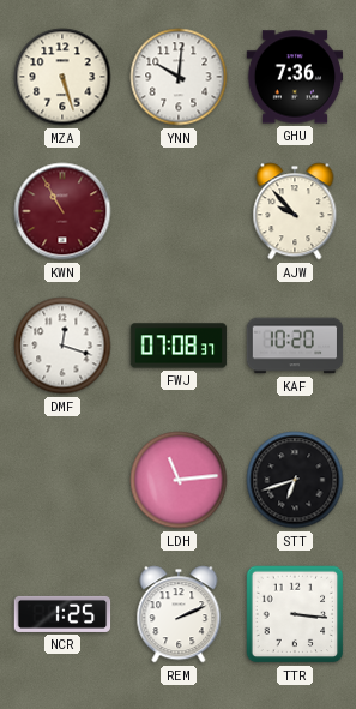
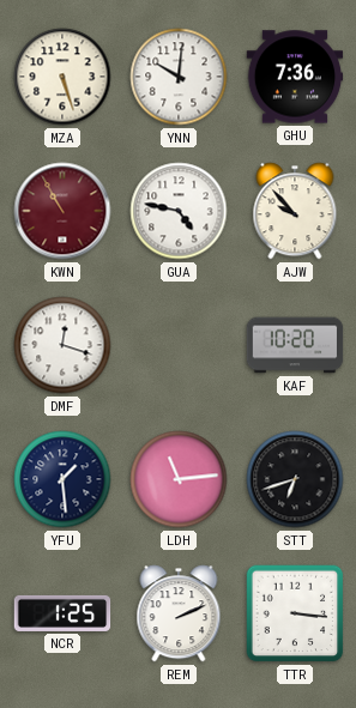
GUA: none -> 4:47 (179, 211)
FWJ: 07:08 -> none (179, 346)
YFU: none -> 1:29 (62, 479)
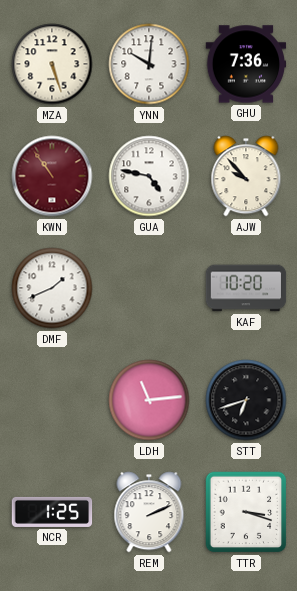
KWN: 10:55 -> 10:54 (52, 176)
DMF: 12:18 -> 1:41 (52, 288)
YFU: 1:29 -> none (62, 479)
TTR: 3:16 -> 3:18 (246, 512)
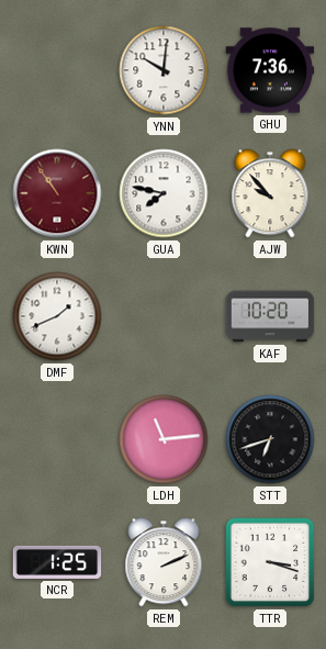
MZA: 5:27 -> none (52, 64)
GUA: 4:47 -> 7:47 (164, 193)
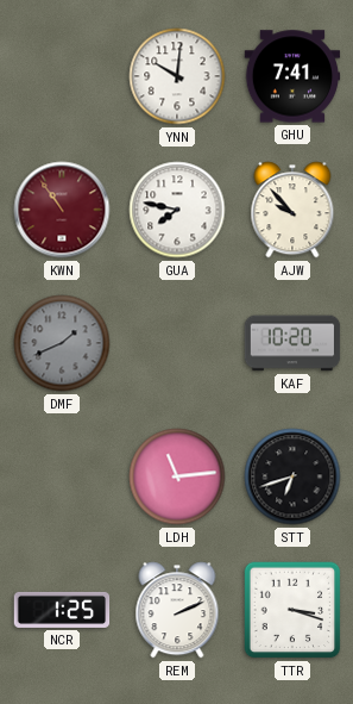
GHU: 7:36 -> 7:41 (292, 76)
DMF dial: white -> grey (62, 343)
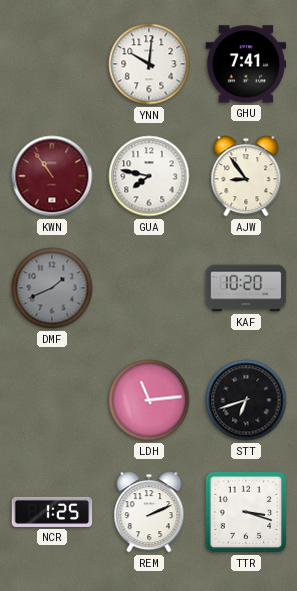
AJW: 9:53 -> 8:54 (246, 176)
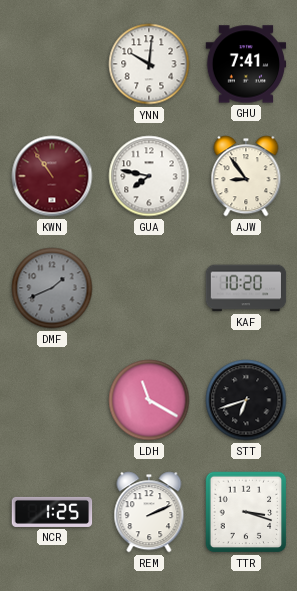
LDH: 11:14 -> 11:20 (149, 400)
